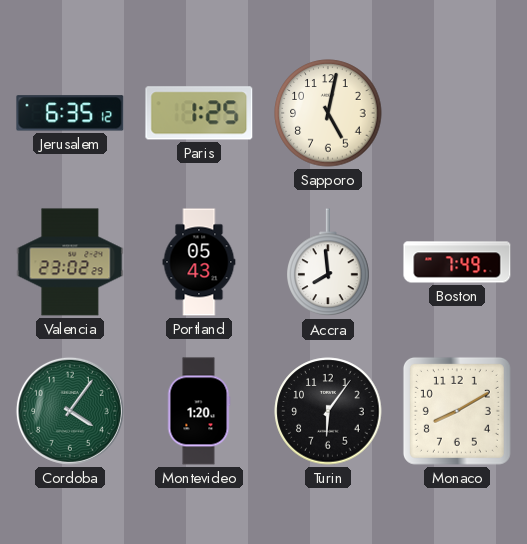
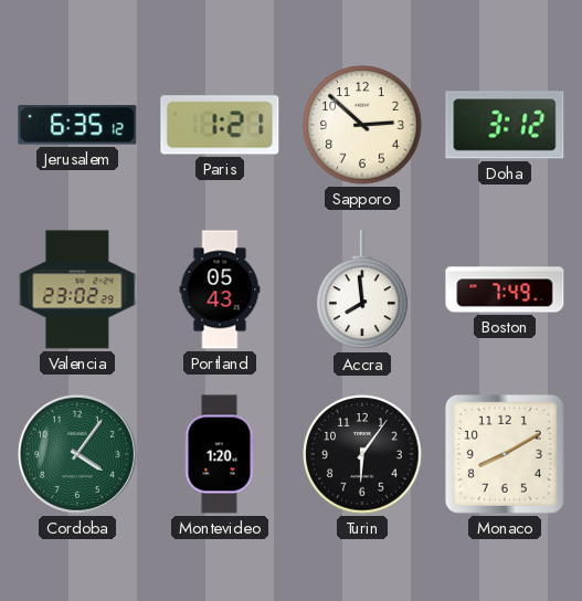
Paris: 1:25 -> 1:21 (220, 125)
Sapporo: 5:02 -> 2:52 (362, 125)
Doha: none -> 3:12 (505, 125)
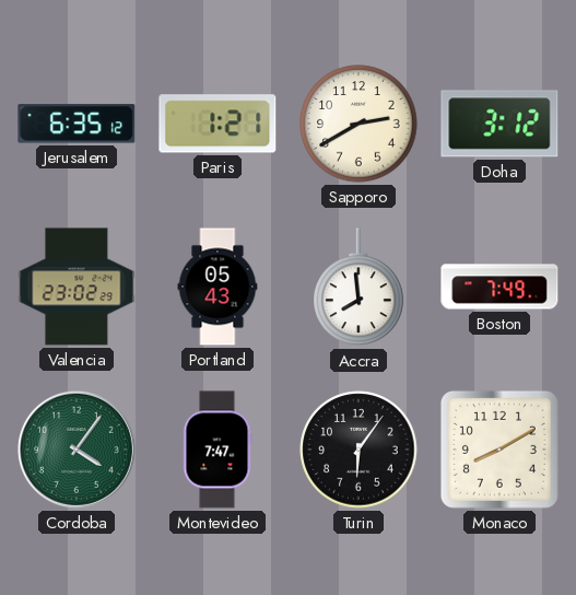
Sapporo: 2:52 -> 2:40 (358, 124)
Montevideo: 1:20 -> 7:47 (218, 450)
